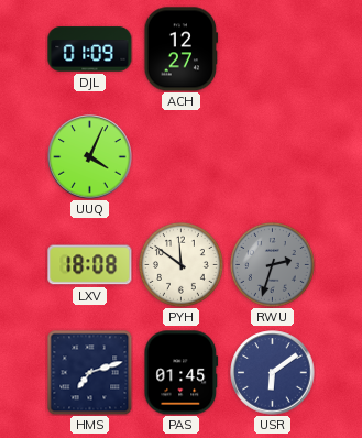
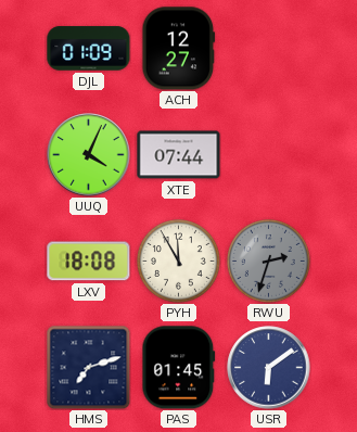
XTE: none -> 07:44 (179, 155)
PYH: 11:51 -> 11:55 (179, 262)
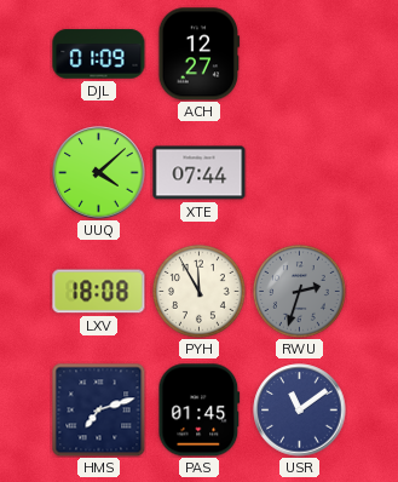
UUQ: 4:04 -> 4:08 (99, 173)
USR: 6:09 -> 11:09 (300, 411)
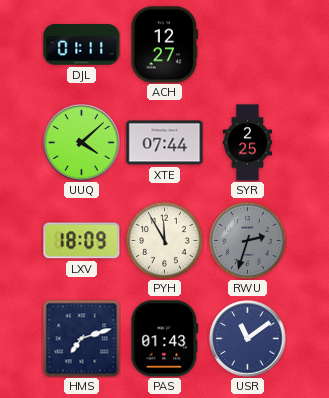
DJL: 01:09 -> 01:11 (82, 45)
SYR: none -> 2:25 (248, 143)
LXV: 18:08 -> 18:09 (82, 241)
PAS: 01:45 -> 01:43 (165, 339)
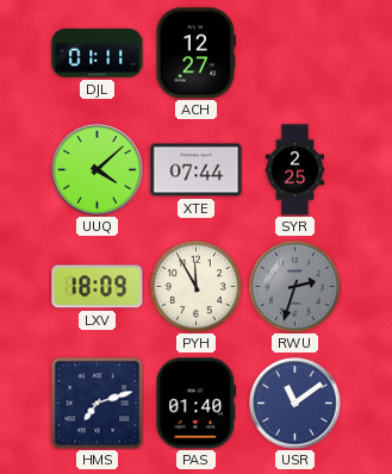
PAS: 01:43 -> 01:40 (197, 404)
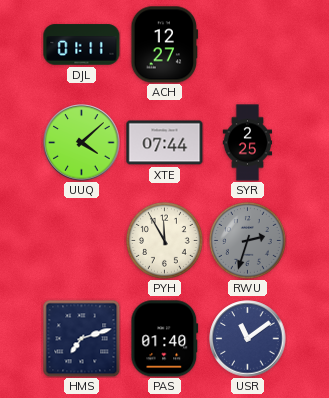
LXV: 18:09 -> none (98, 287)
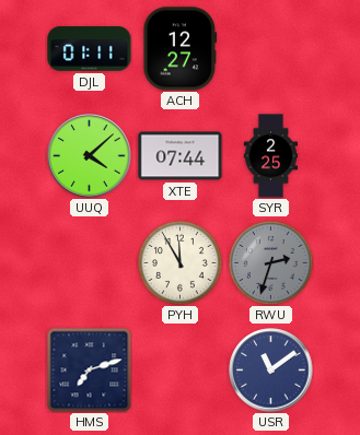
PAS: 01:40 -> none (165, 339)
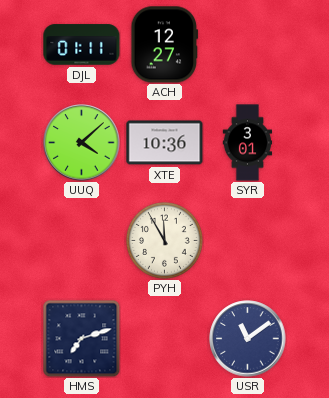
XTE: 07:44 -> 10:36 (165, 143)
SYR: 2:25 -> 3:01 (248, 143)
RWU: 2:33 -> none (271, 263)
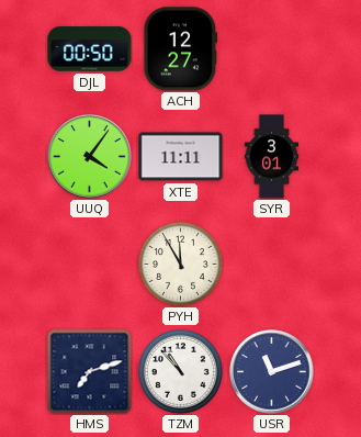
DJL: 01:11 -> 00:50 (90, 49)
UUQ: 4:08 -> 4:06 (90, 157)
XTE: 10:36 -> 11:11 (181, 157)
TZM: none -> 10:53 (181, 372)
USR: 11:09 -> 11:12 (272, 372)
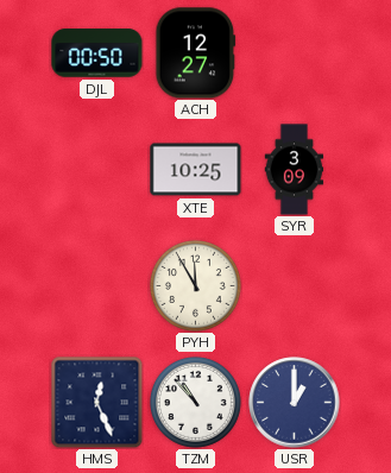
UUQ: 4:06 -> none (90, 157)
XTE: 11:11 -> 10:25 (196, 170)
SYR: 3:01 -> 3:09 (295, 170)
HMS: 7:12 -> 12:26 (96, 402)
USR: 11:12 -> 1:00 (295, 403)
